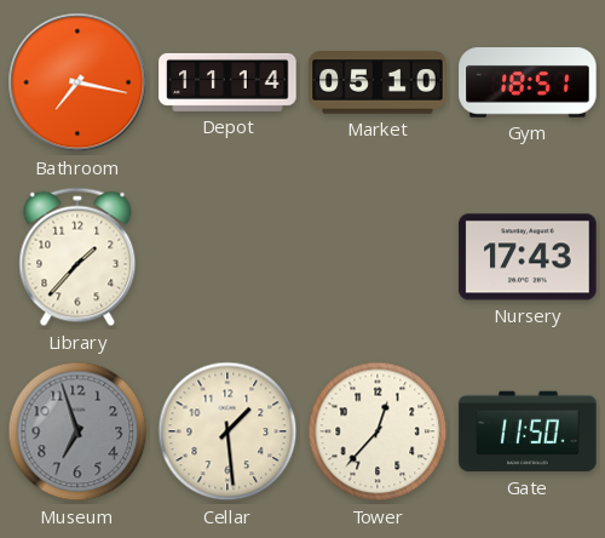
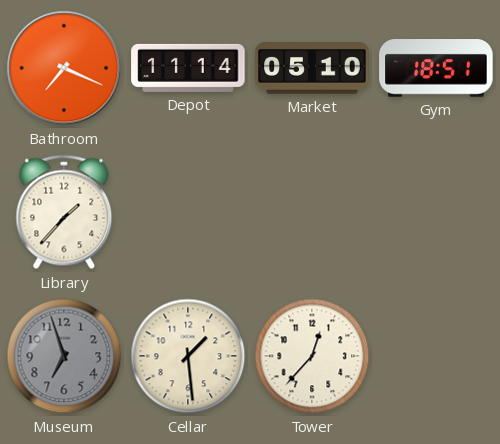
Bathroom: 7:17 -> 7:19 (64, 68)
Nursery: 17:43 -> none (528, 257)
Gate: 11:50 -> none (528, 431)
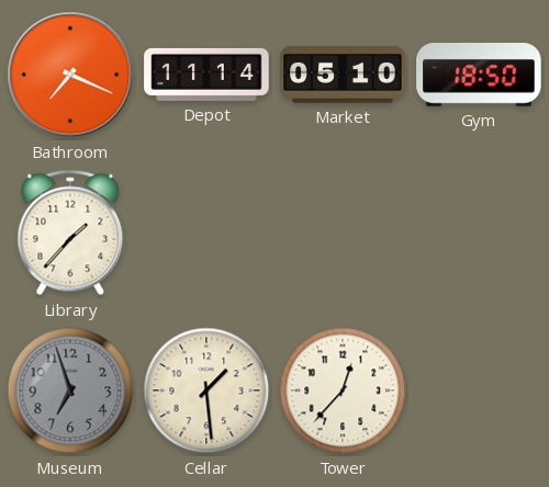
Gym: 18:51 -> 18:50 (479, 76)
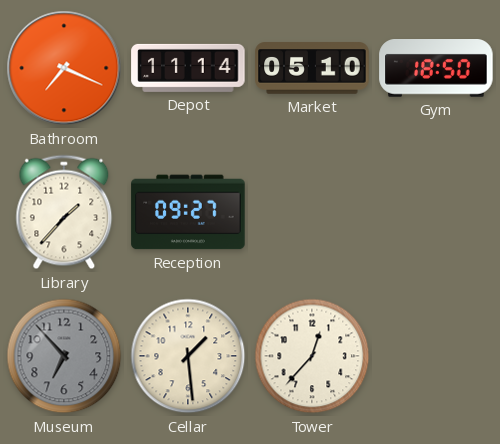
Reception: none -> 09:27 (188, 212)
Museum: 6:57 -> 6:53 (64, 356)
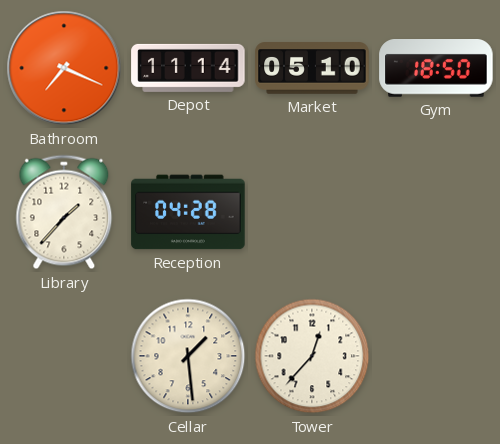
Reception: 09:27 -> 04:28 (188, 212)
Museum: 6:53 -> none (64, 356)
